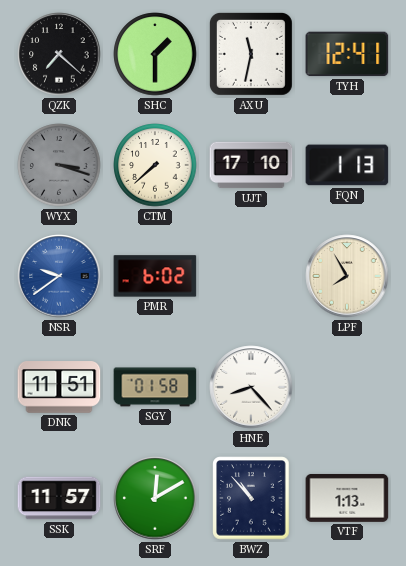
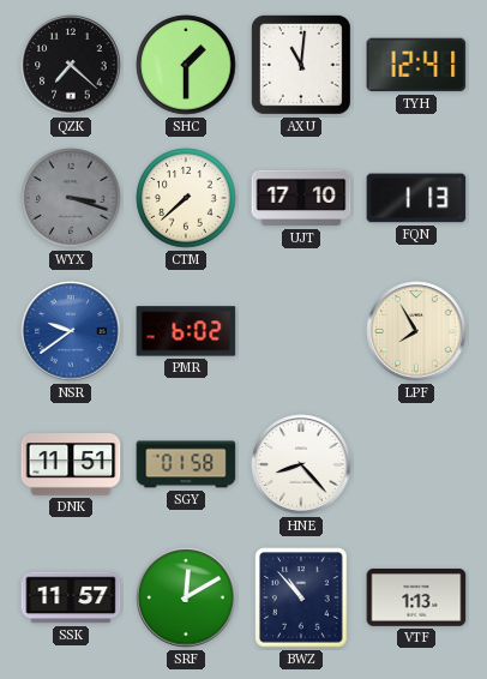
AXU: 11:32 -> 11:01 (301, 65)
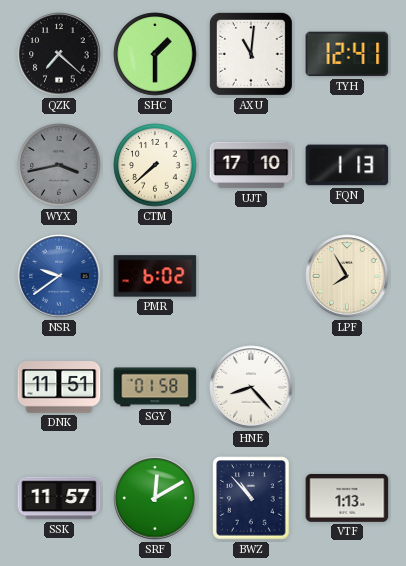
WYX: 3:18 -> 3:43 (59, 165)
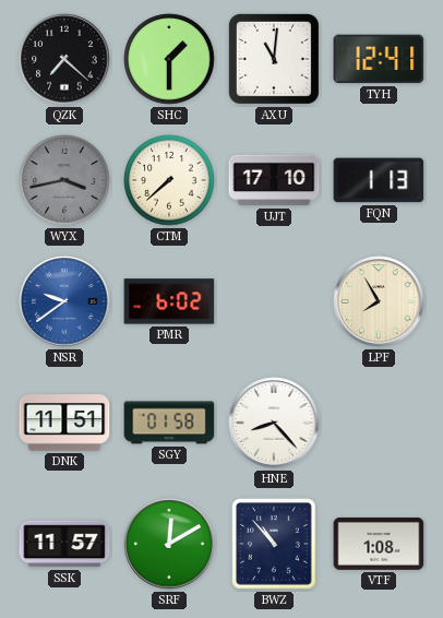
VTF: 1:13 -> 1:08 (379, 544)
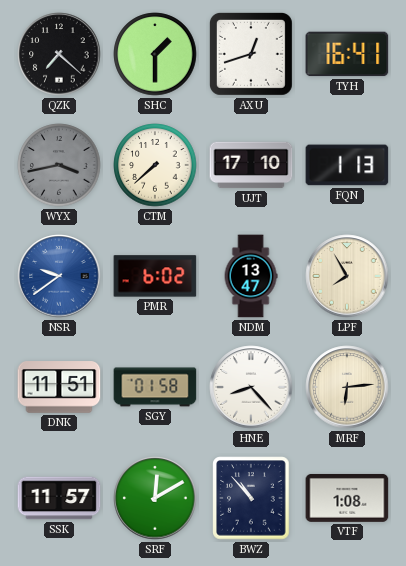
AXU: 11:01 -> 12:42 (251, 54)
TYH: 12:41 -> 16:41 (347, 54)
NDM: none -> 13:47 (251, 276)
MRF: none -> 6:14 (347, 387)
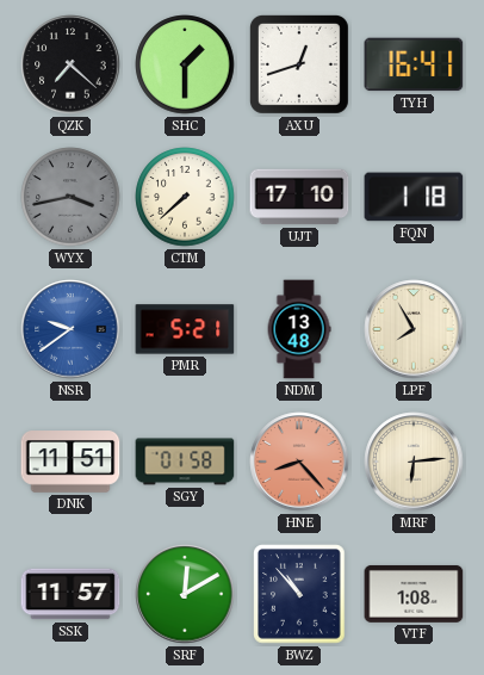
FQN: 1:13 -> 1:18 (414, 197)
PMR: 6:02 -> 5:21 (185, 329)
NDM: 13:47 -> 13:48 (299, 329)
HNE dial: white -> salmon (299, 462)
